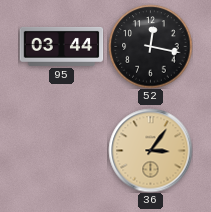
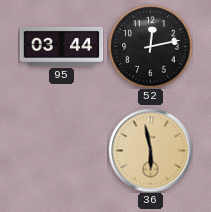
52: 12:17 -> 12:13 (150, 46)
36: 3:06 -> 5:58 (150, 150)
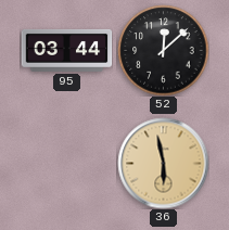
52: 12:13 -> 12:08 (163, 50)
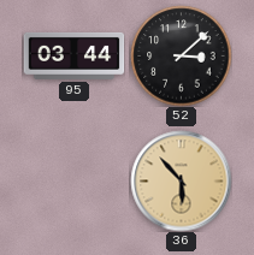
52: 12:08 -> 3:08 (181, 55)
36: 5:58 -> 5:53 (181, 180)
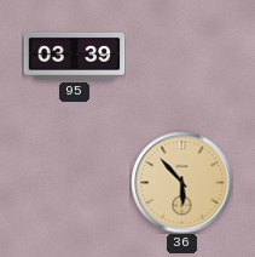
95: 03:44 -> 03:39 (74, 56)
52: 3:08 -> none (181, 55)
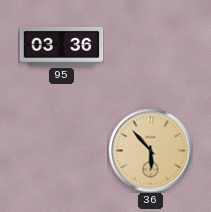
95: 03:39 -> 03:36 (61, 46)
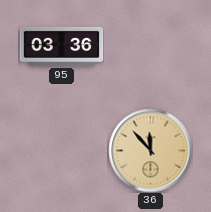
36: 5:53 -> 11:53 (150, 150)
